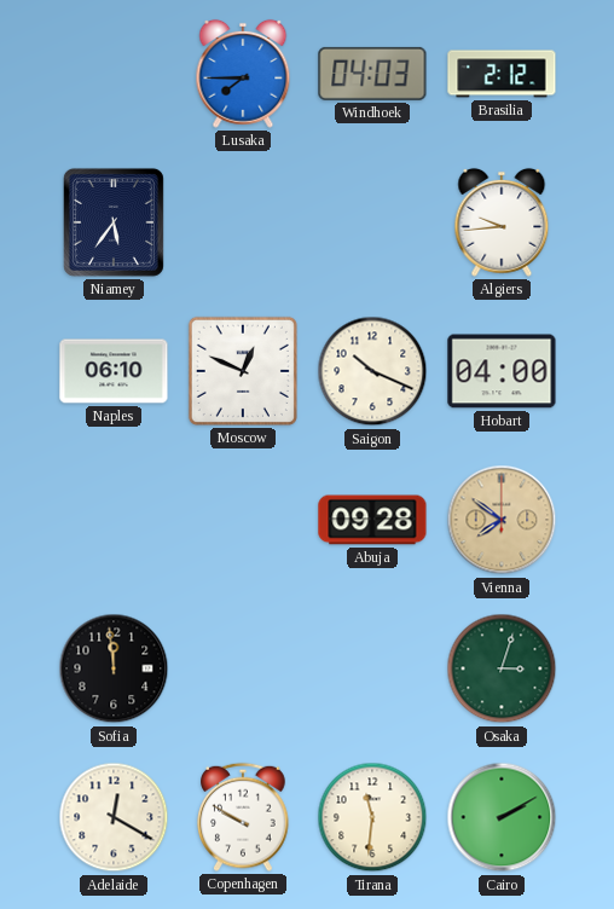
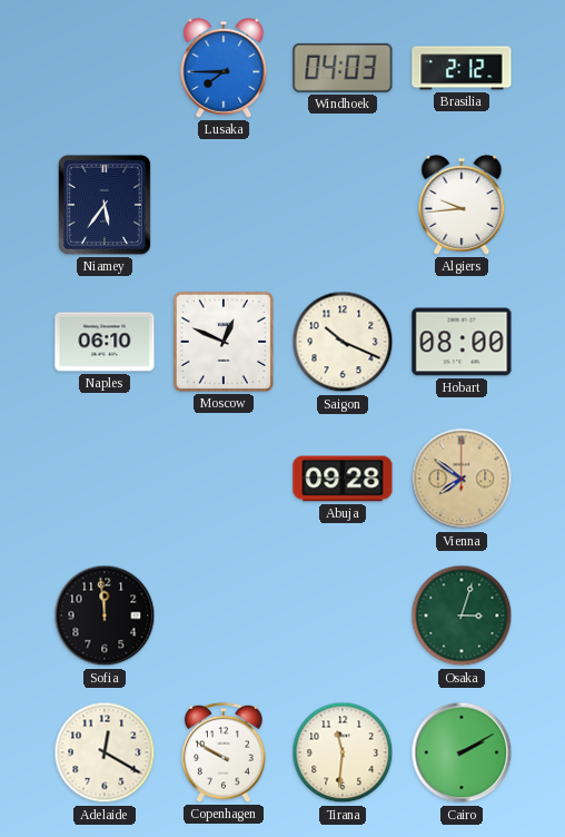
Hobart: 04:00 -> 08:00 (462, 342)
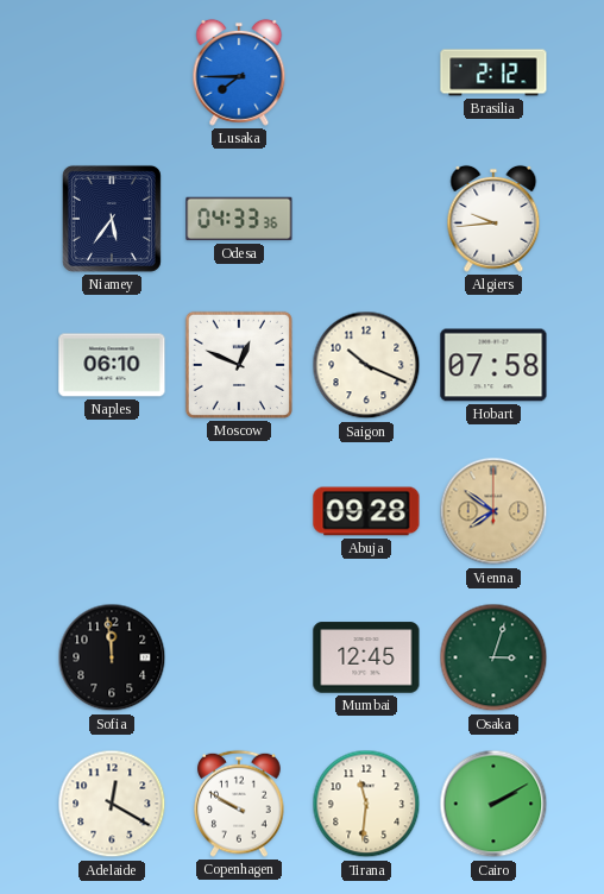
Windhoek: 04:03 -> none (343, 68)
Odesa: none -> 04:33 (239, 219)
Hobart: 08:00 -> 07:58 (493, 365)
Mumbai: none -> 12:45 (366, 657)
